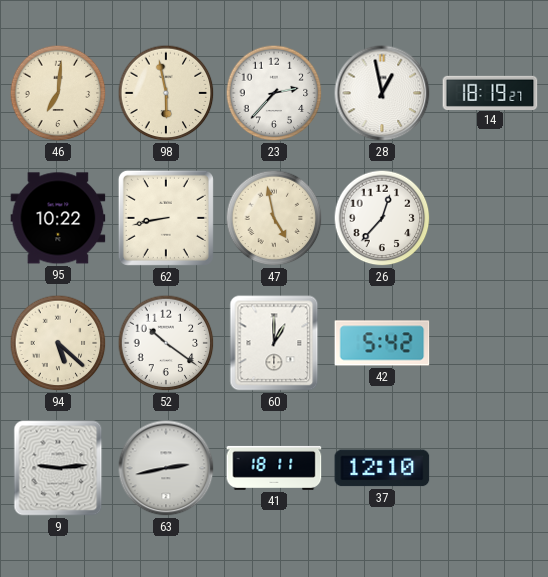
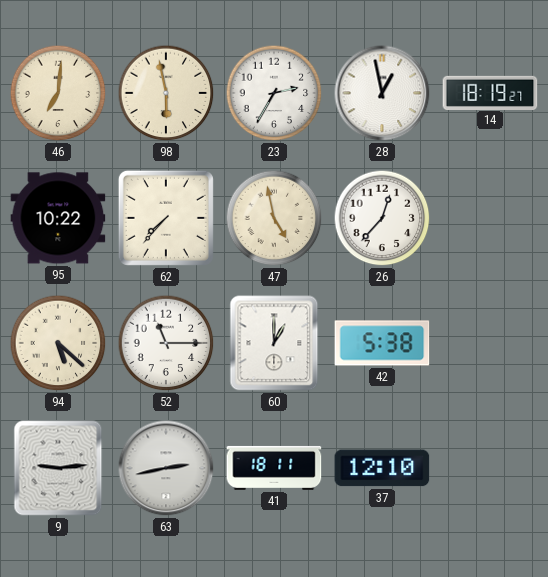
23: 2:37 -> 2:35 (274, 93)
62: 8:43 -> 7:37 (166, 218)
52: 10:21 -> 11:15 (166, 343)
42: 5:42 -> 5:38 (382, 343)
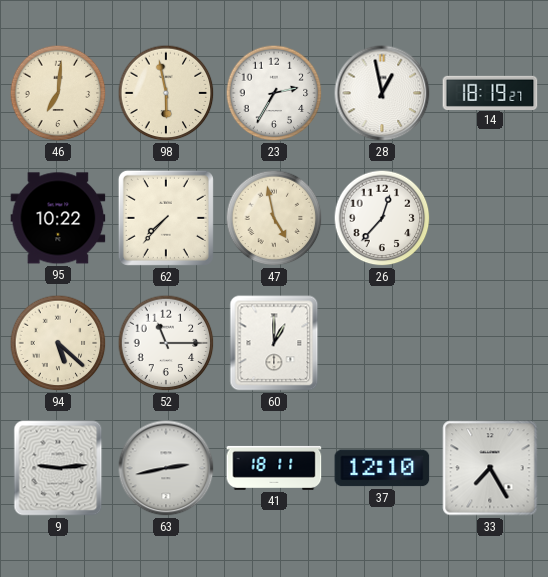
42: 5:38 -> none (382, 343)
33: none -> 7:25 (490, 468)
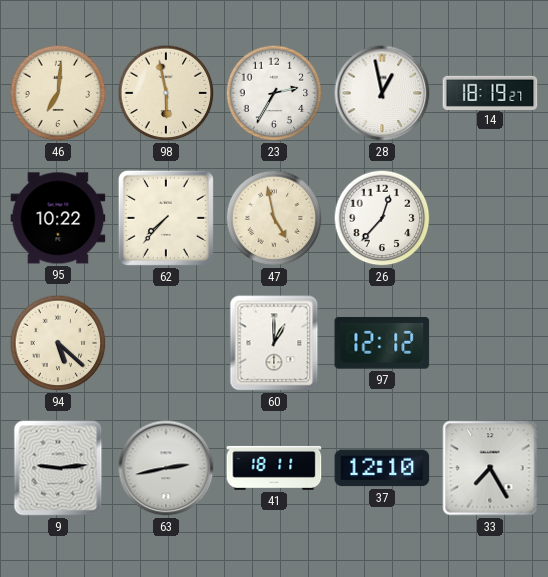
52: 11:15 -> none (166, 343)
97: none -> 12:12 (382, 343)
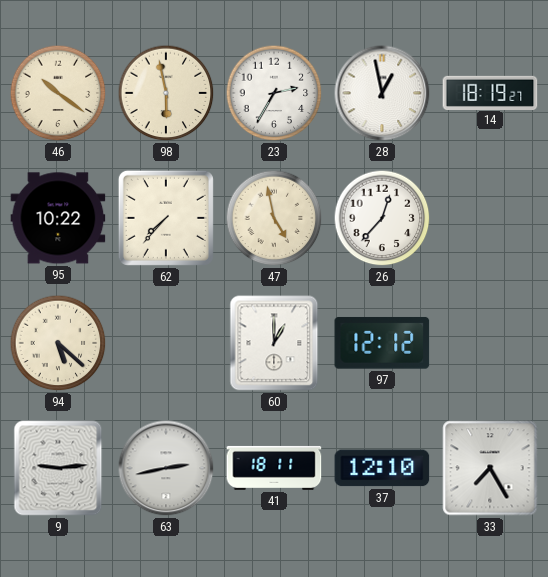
46: 7:01 -> 10:21 (58, 93)
